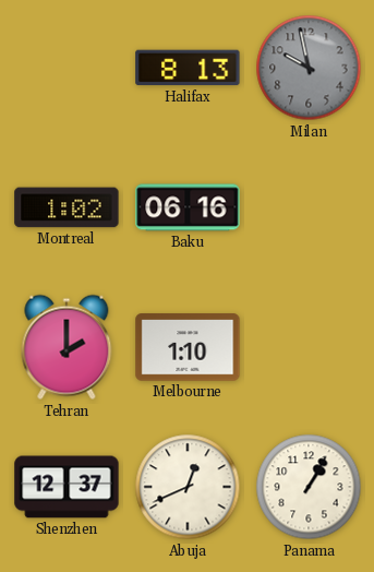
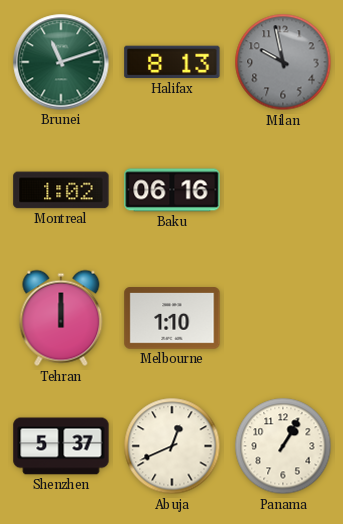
Brunei: none -> 11:12 (61, 62)
Tehran: 2:00 -> 12:00 (61, 318)
Shenzhen: 12:37 -> 5:37 (61, 446)
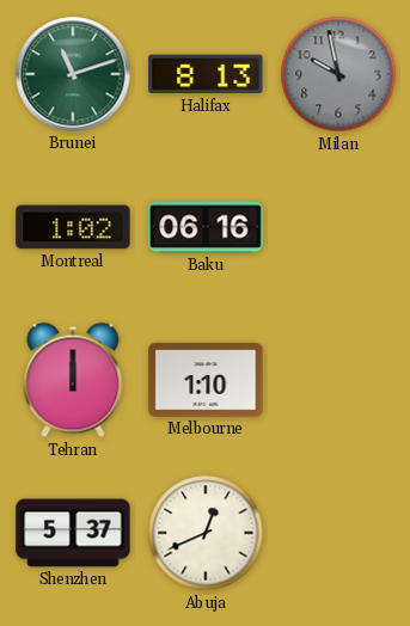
Panama: 1:05 -> none (283, 446)
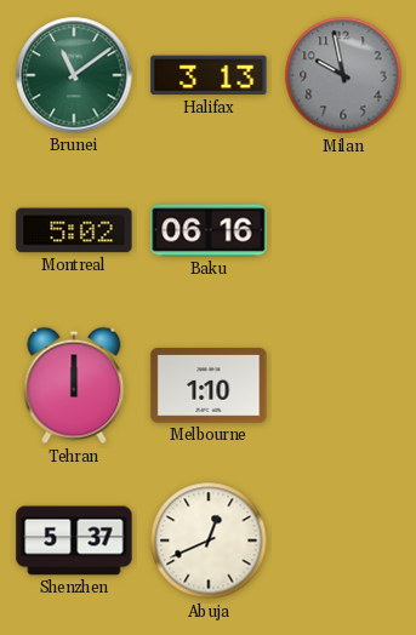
Brunei: 11:12 -> 11:09 (74, 75)
Halifax: 8:13 -> 3:13 (209, 75)
Montreal: 1:02 -> 5:02 (74, 230)
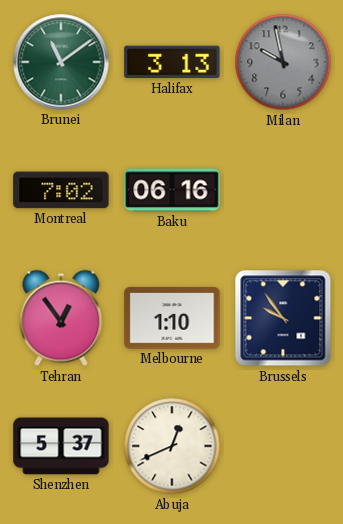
Montreal: 5:02 -> 7:02 (61, 190)
Tehran: 12:00 -> 12:54 (61, 318)
Brussels: none -> 9:54 (283, 318)
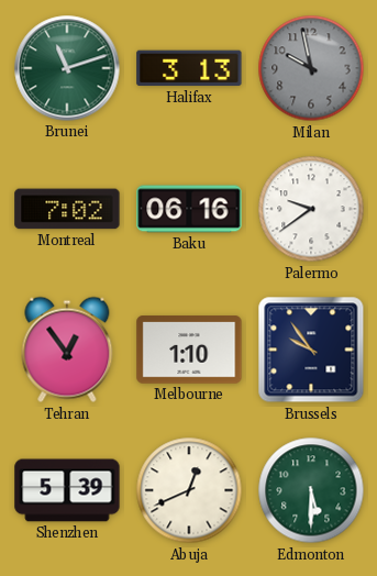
Brunei: 11:09 -> 11:12 (67, 68)
Palermo: none -> 9:39 (311, 209)
Shenzhen: 5:37 -> 5:39 (67, 490)
Edmonton: none -> 5:30 (311, 490)
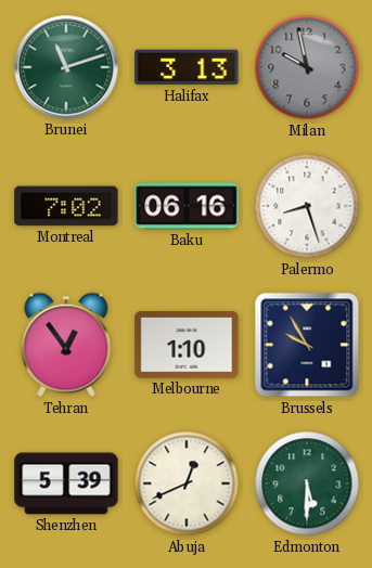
Palermo: 9:39 -> 8:27 (307, 206)
Brussels: 9:54 -> 9:55 (307, 345)
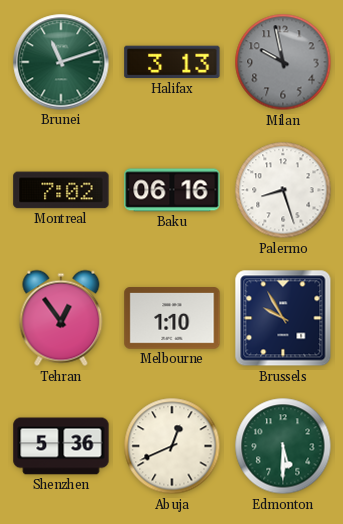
Shenzhen: 5:39 -> 5:36 (61, 446)
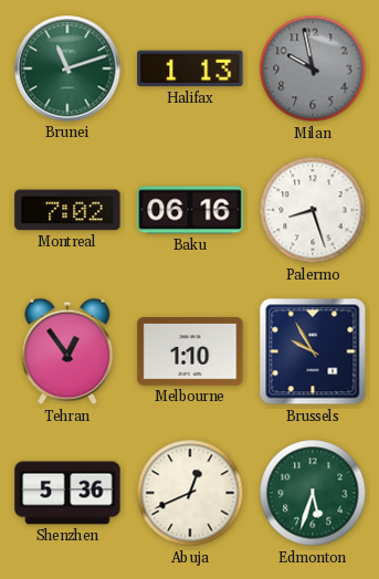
Halifax: 3:13 -> 1:13 (190, 69)
Edmonton: 5:30 -> 5:33 (313, 493)
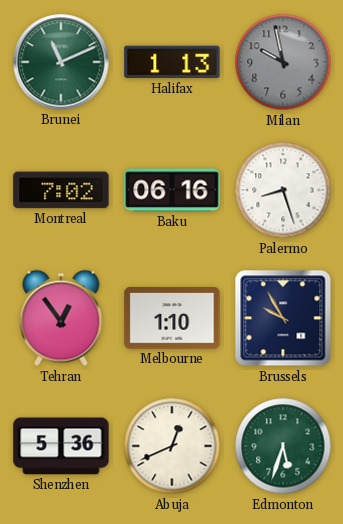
Brunei: 11:12 -> 11:11 (61, 62)
